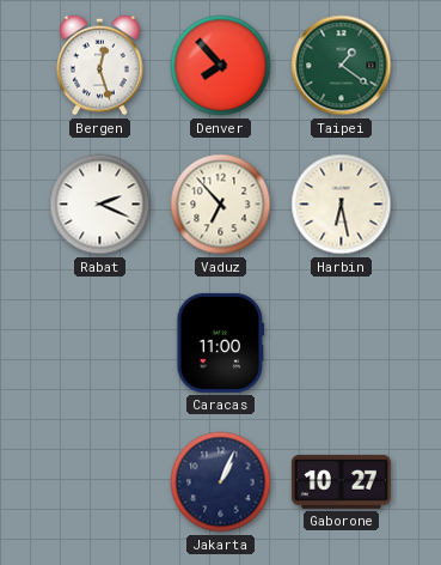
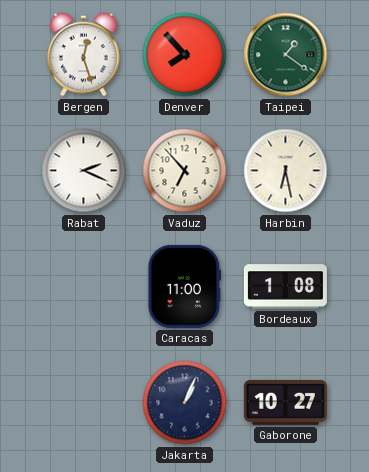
Bordeaux: none -> 1:08 (285, 287)
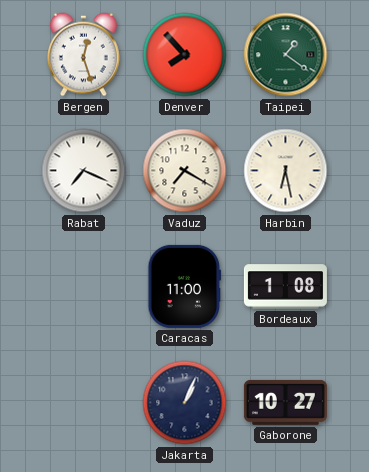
Rabat: 2:19 -> 7:19 (84, 171)
Vaduz: 6:53 -> 7:20 (185, 171)
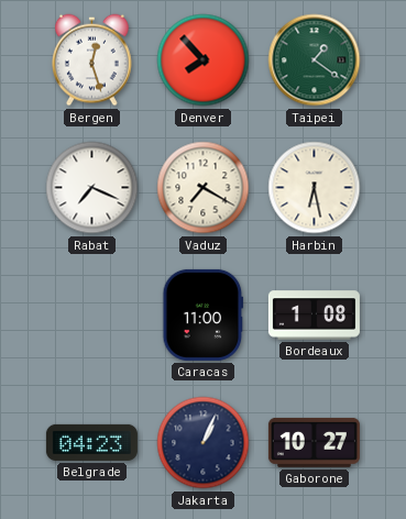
Belgrade: none -> 04:23 (91, 442)
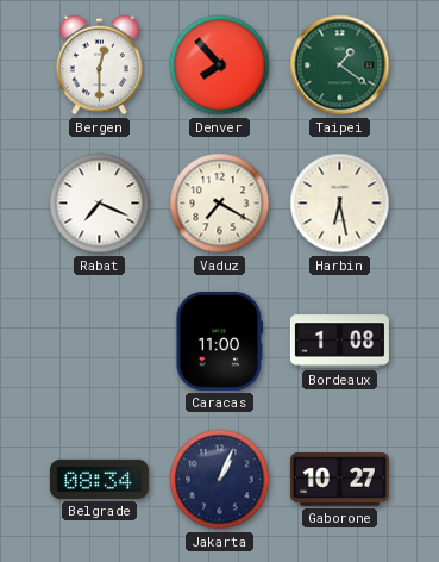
Bergen: 12:27 -> 12:30 (100, 65)
Belgrade: 04:23 -> 08:34 (99, 479)
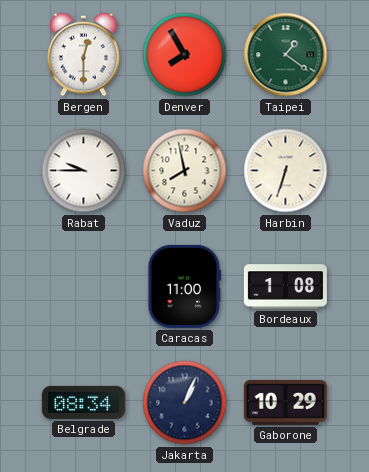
Denver: 7:53 -> 7:55 (185, 55)
Rabat: 7:19 -> 9:45 (84, 171)
Vaduz: 7:20 -> 7:58 (185, 171)
Harbin: 6:28 -> 6:33 (286, 171)
Gaborone: 10:27 -> 10:29 (285, 402)
